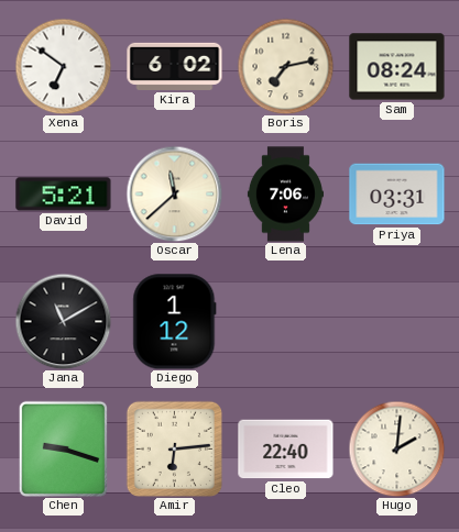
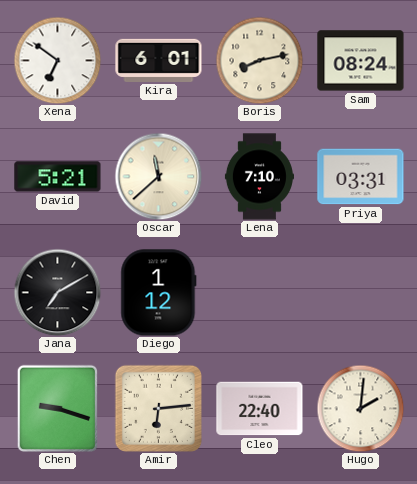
Kira: 6:02 -> 6:01 (159, 60)
Boris: 7:13 -> 8:13 (259, 60)
Lena: 7:06 -> 7:10 (259, 177)
Jana: 11:10 -> 7:10 (57, 292)
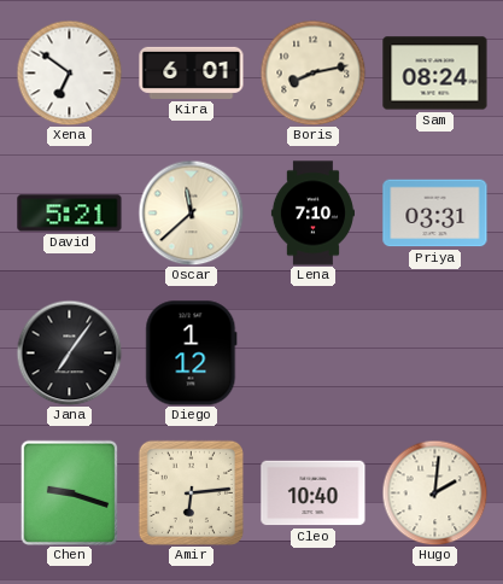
Jana: 7:10 -> 7:06 (69, 352)
Cleo: 22:40 -> 10:40 (314, 494)
